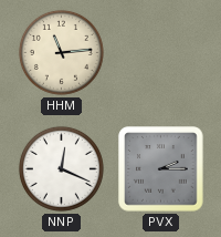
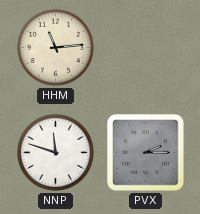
NNP: 12:19 -> 11:48 (55, 152)
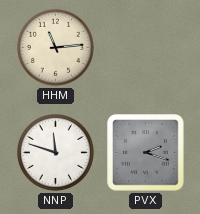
PVX: 2:15 -> 2:18 (146, 153)
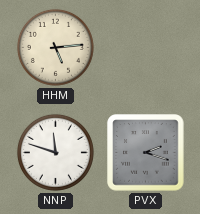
HHM: 11:14 -> 5:14 (55, 47)
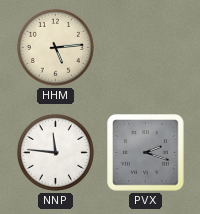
NNP: 11:48 -> 11:46 (55, 152)
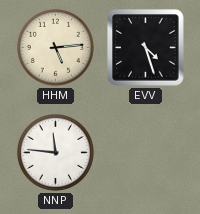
EVV: none -> 4:27 (146, 48)
PVX: 2:18 -> none (146, 153)
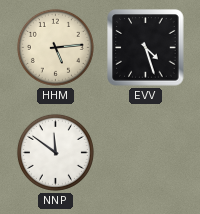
NNP: 11:46 -> 11:51 (55, 152)
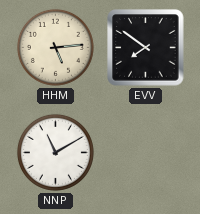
EVV: 4:27 -> 7:51 (146, 48)
NNP: 11:51 -> 11:10 (55, 152)
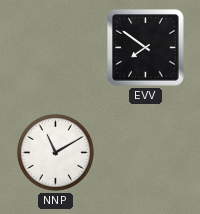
HHM: 5:14 -> none (55, 47)
